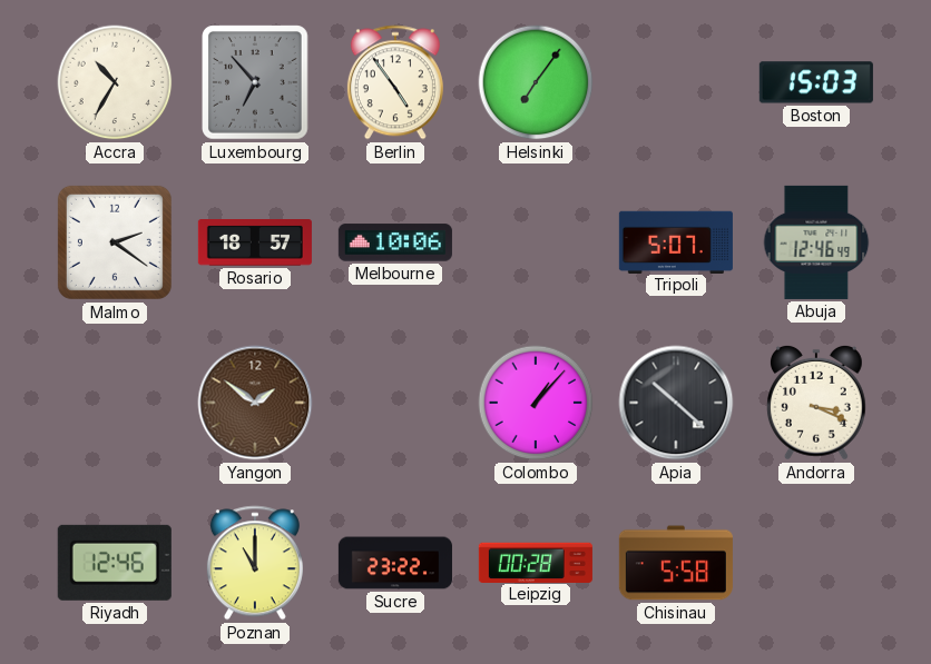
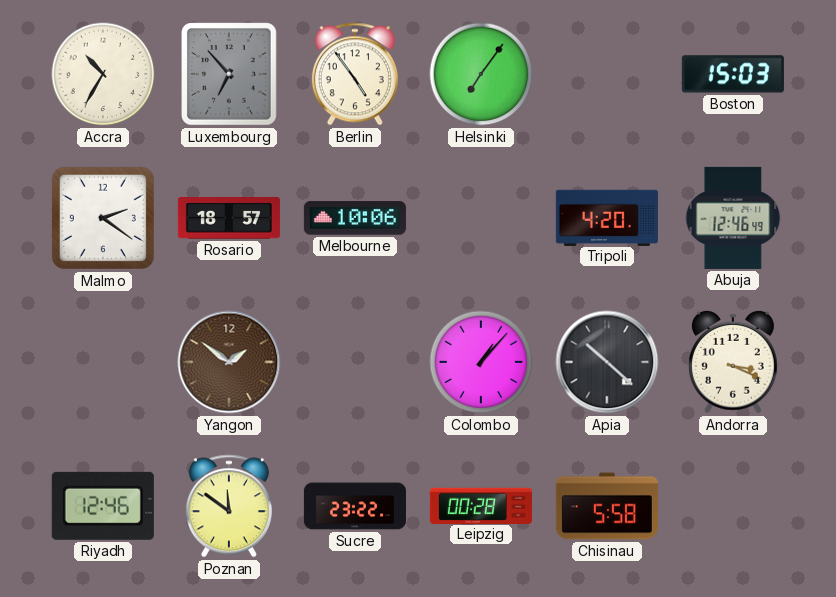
Tripoli: 5:07 -> 4:20 (607, 217)
Poznan: 11:00 -> 11:51 (229, 506)
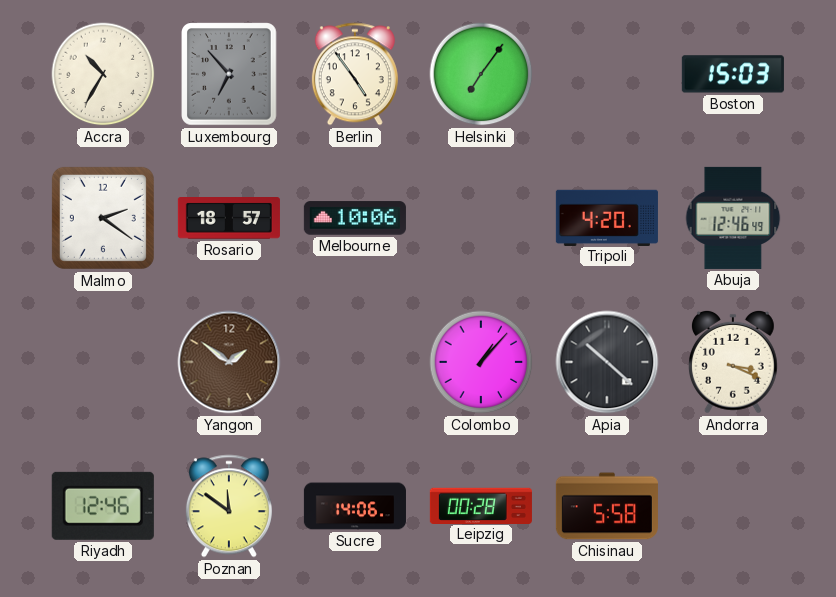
Sucre: 23:22 -> 14:06 (355, 506)
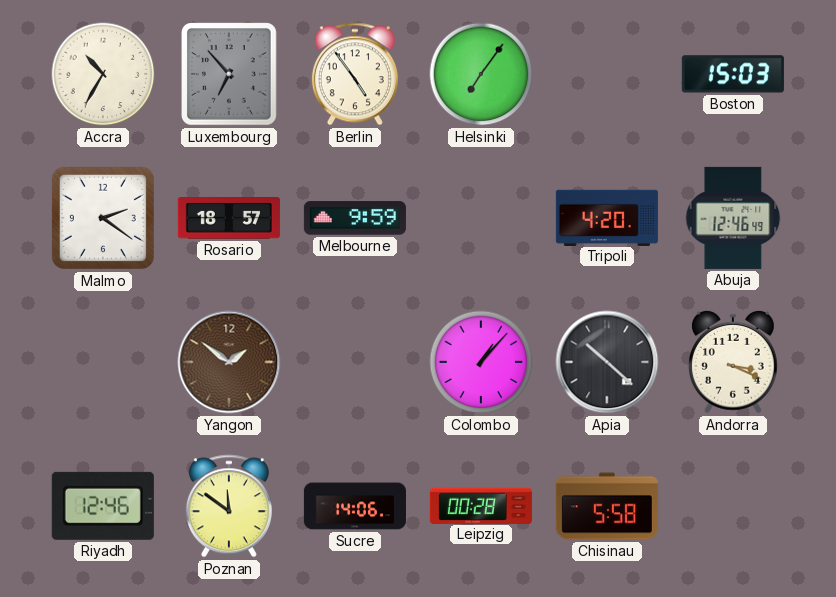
Melbourne: 10:06 -> 9:59 (355, 218)
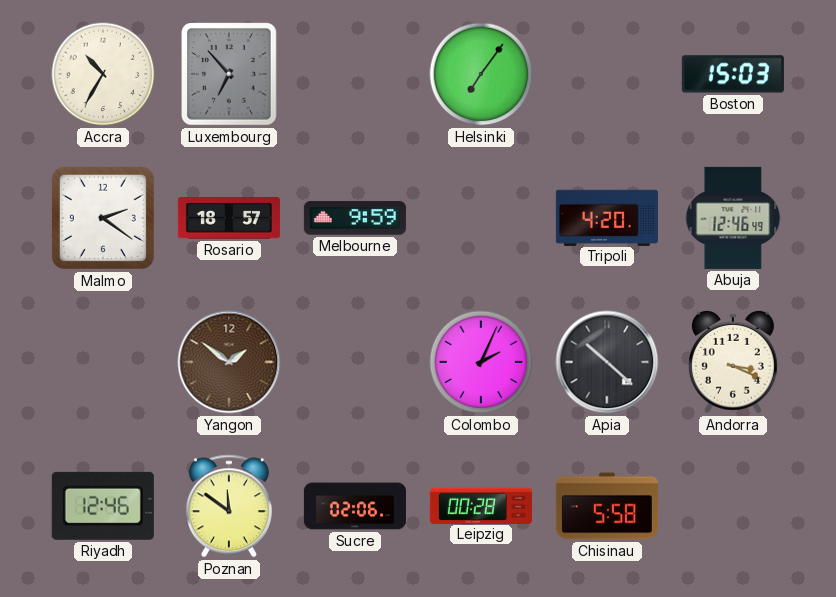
Berlin: 4:54 -> none (355, 74)
Colombo: 1:07 -> 2:04 (481, 362)
Sucre: 14:06 -> 02:06 (355, 506)
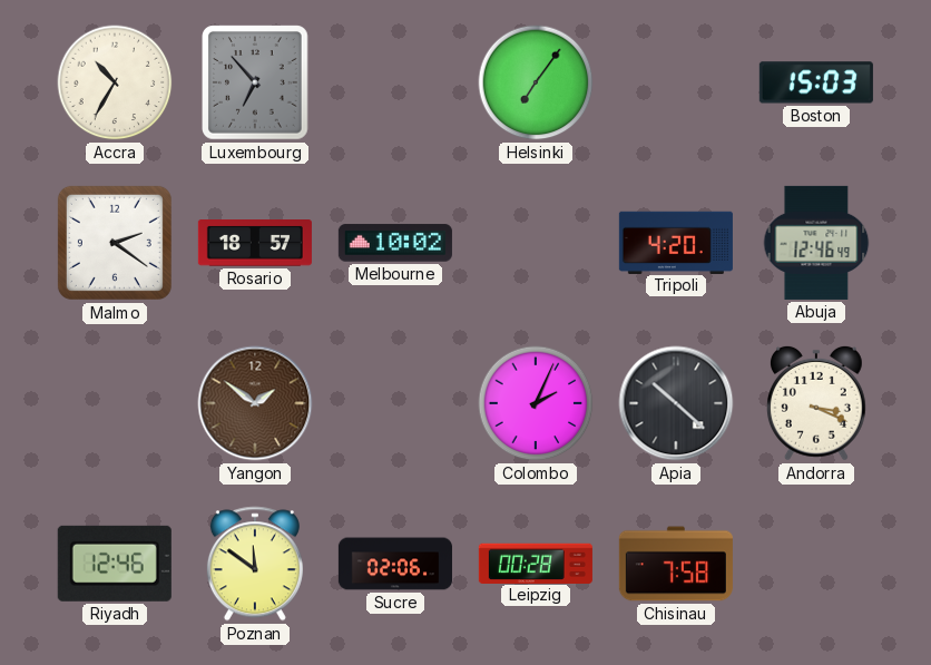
Melbourne: 9:59 -> 10:02 (395, 243)
Chisinau: 5:58 -> 7:58 (676, 564)
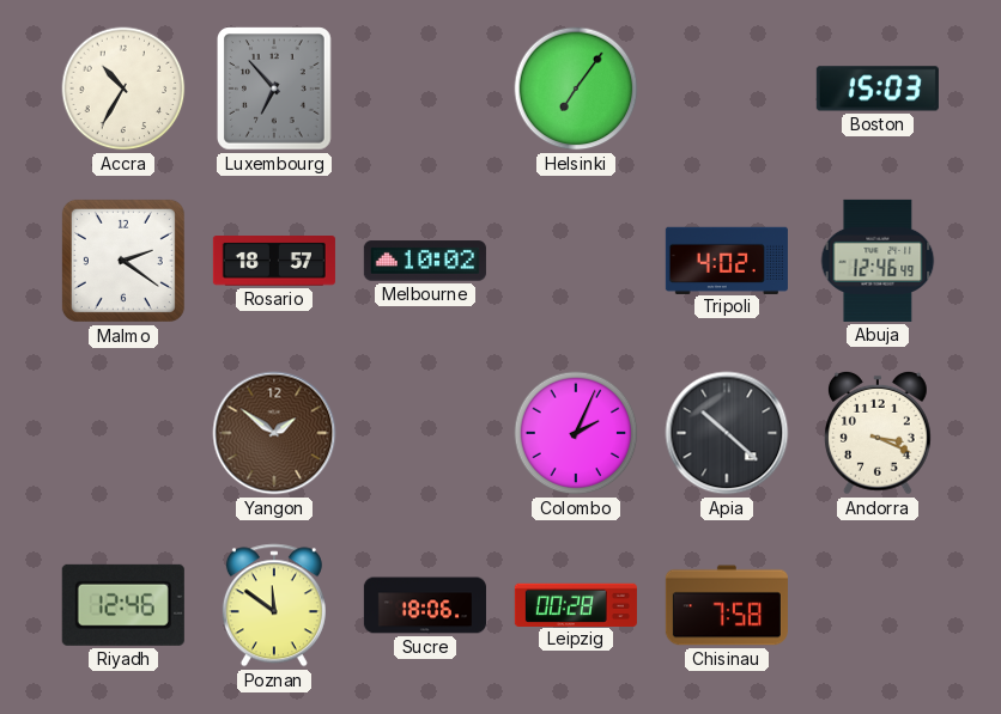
Tripoli: 4:20 -> 4:02 (727, 260)
Sucre: 02:06 -> 18:06 (425, 605)
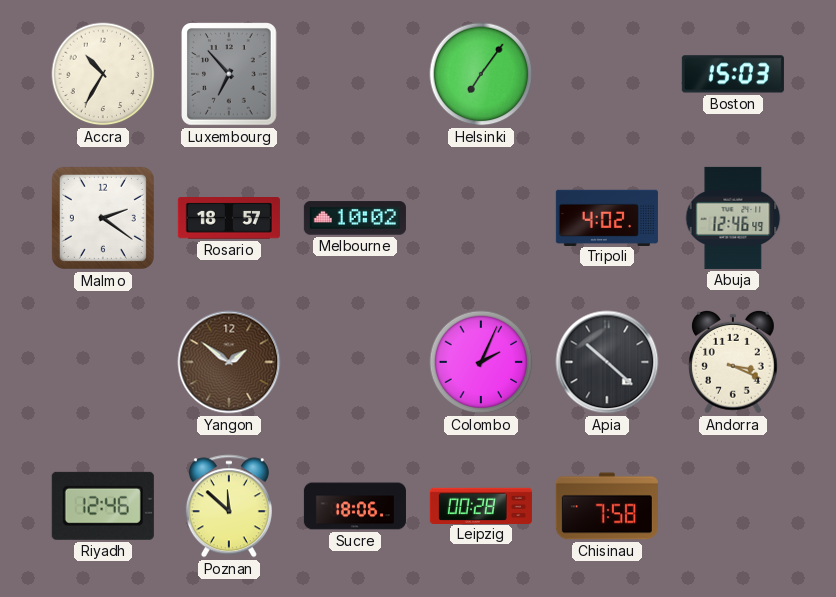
Poznan: 11:51 -> 11:52 (229, 506)
